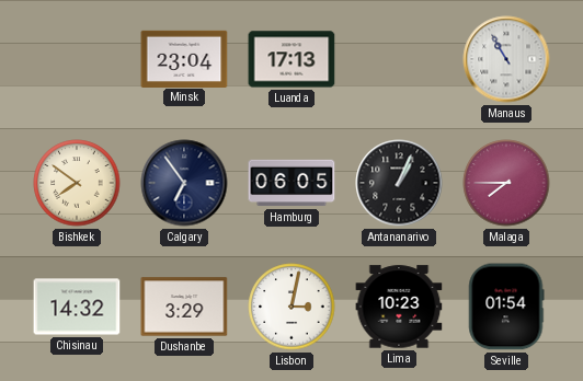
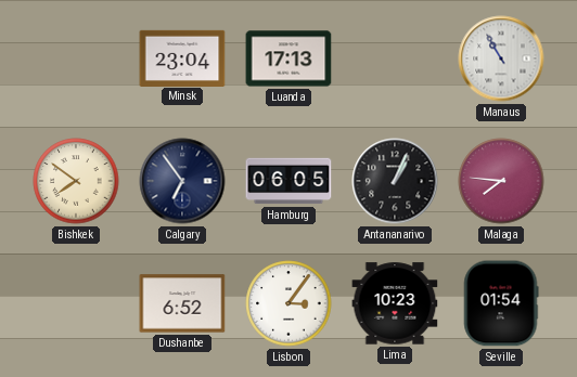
Malaga: 7:45 -> 7:46 (501, 181)
Chisinau: 14:32 -> none (77, 307)
Dushanbe: 3:29 -> 6:52 (182, 303)
Lisbon: 3:02 -> 3:06 (288, 303)
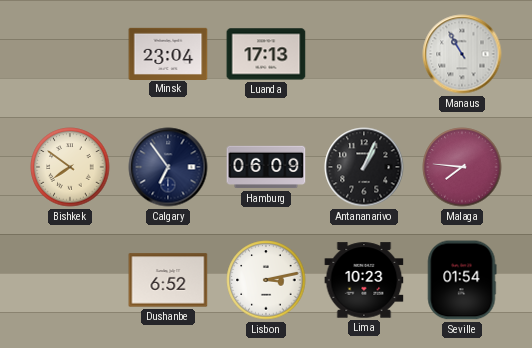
Hamburg: 06:05 -> 06:09 (266, 167)
Lisbon: 3:06 -> 3:13 (266, 280)
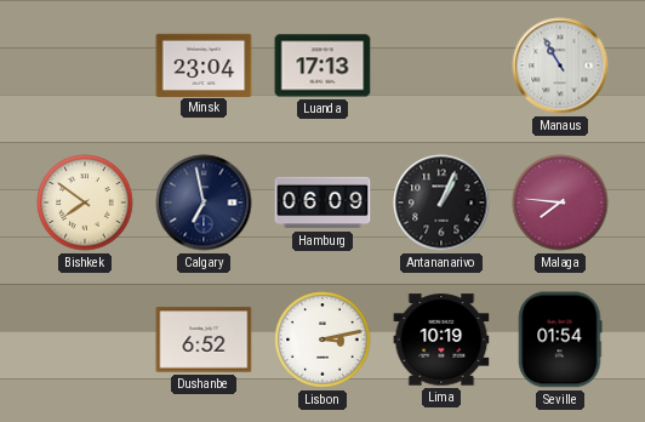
Calgary: 6:54 -> 6:58 (204, 203)
Lima: 10:23 -> 10:19 (441, 340)
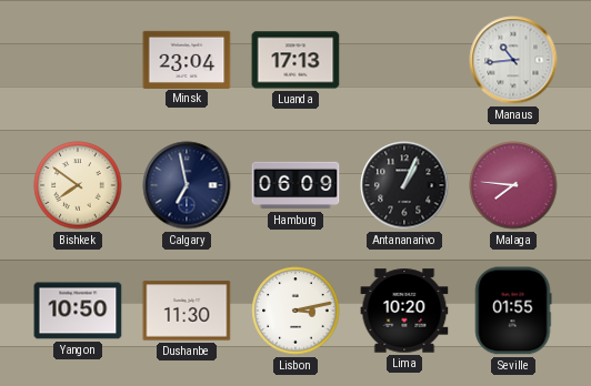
Manaus: 10:55 -> 10:44 (513, 60)
Yangon: none -> 10:50 (78, 311)
Dushanbe: 6:52 -> 11:30 (187, 311)
Lima: 10:19 -> 10:20 (404, 311)
Seville: 01:54 -> 01:55 (513, 311)
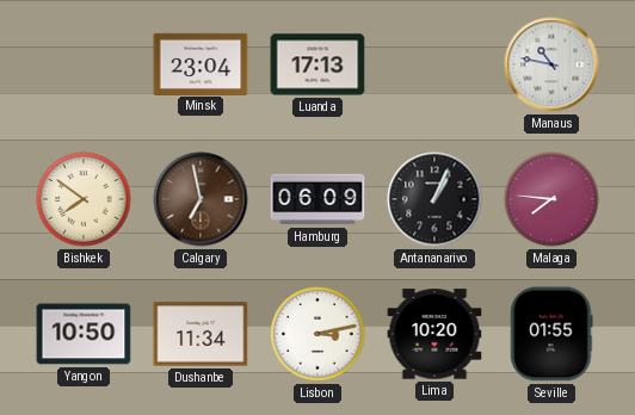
Manaus: 10:44 -> 10:47 (551, 64)
Calgary dial: navy -> brown (201, 199)
Dushanbe: 11:30 -> 11:34 (201, 334)
